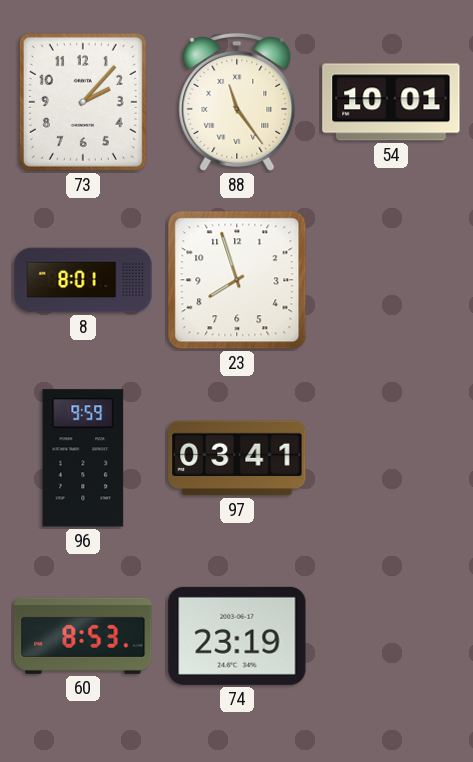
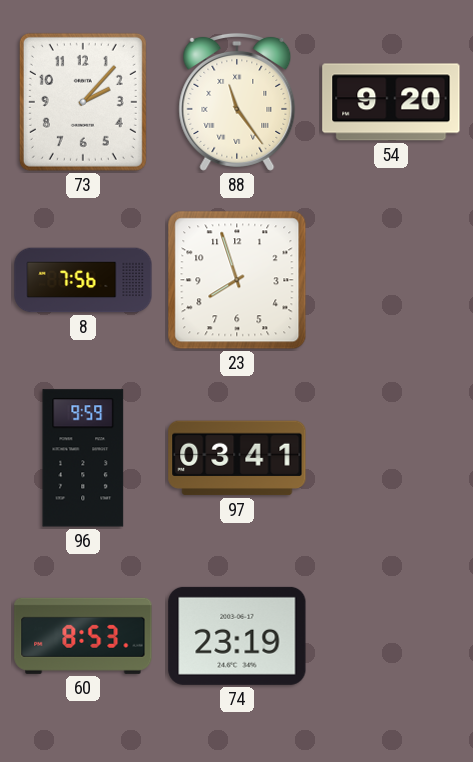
54: 10:01 -> 9:20 (391, 102)
8: 8:01 -> 7:56 (83, 280)
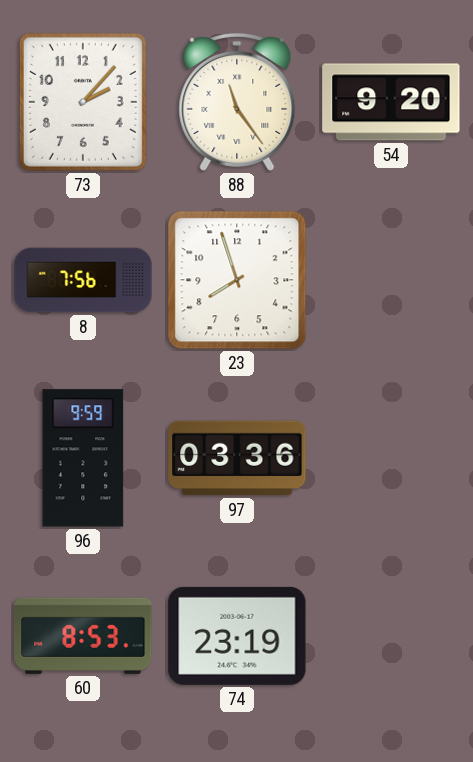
97: 03:41 -> 03:36 (237, 458)
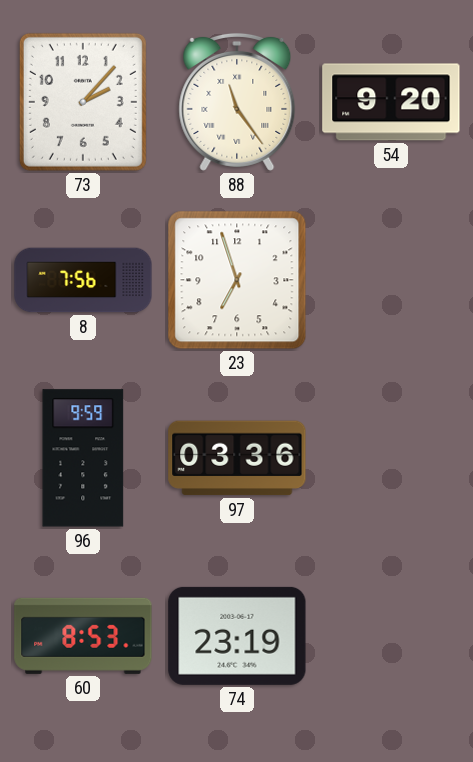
23: 7:57 -> 6:57 (237, 280)
